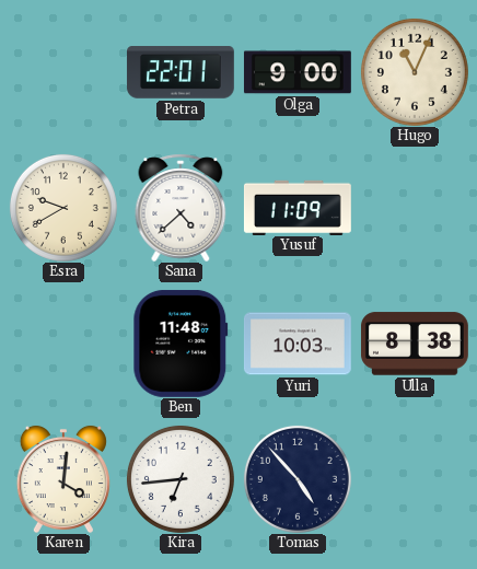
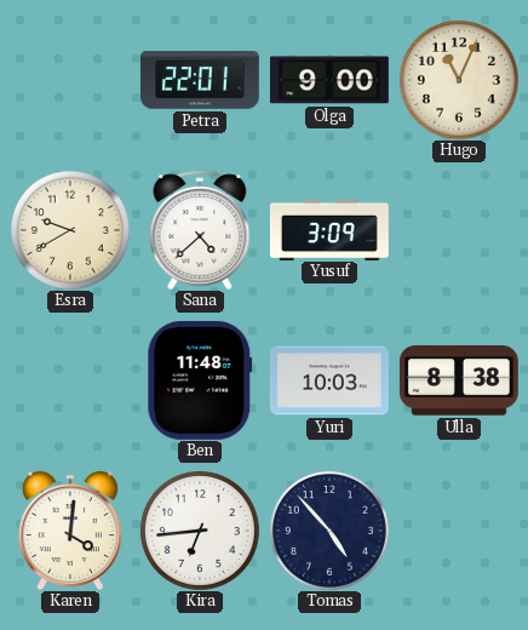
Yusuf: 11:09 -> 3:09 (329, 229)
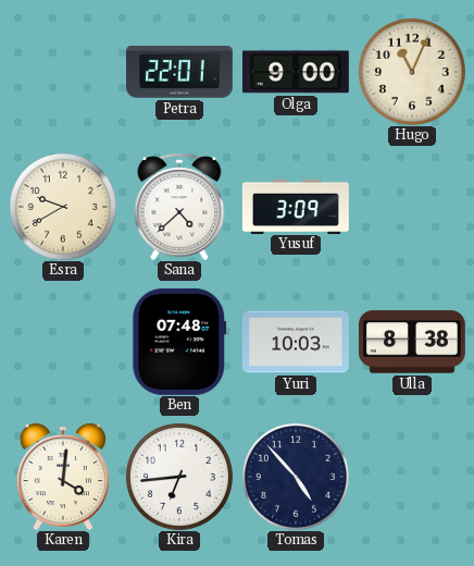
Ben: 11:48 -> 07:48 (179, 342)
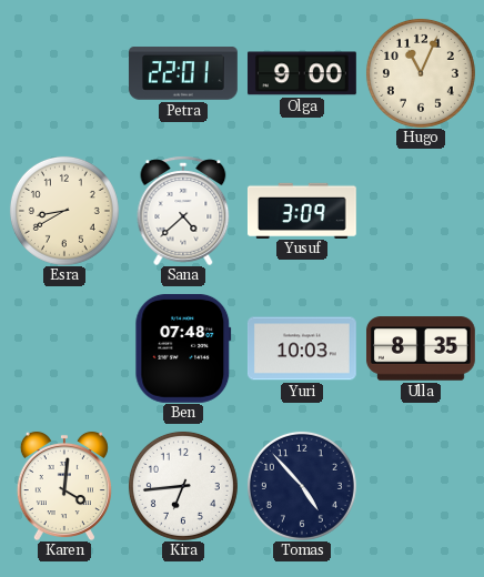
Esra: 9:40 -> 8:40 (64, 211)
Ulla: 8:38 -> 8:35 (421, 348)
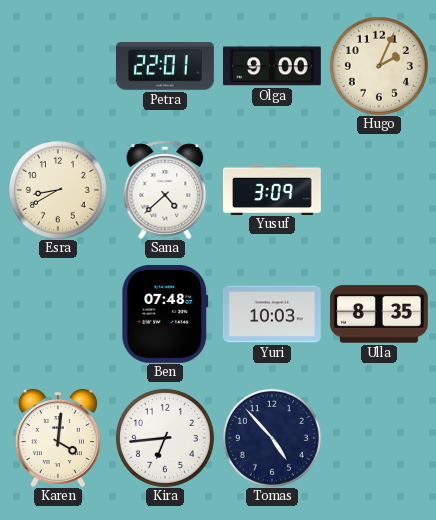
Hugo: 11:04 -> 2:04 (379, 66)
